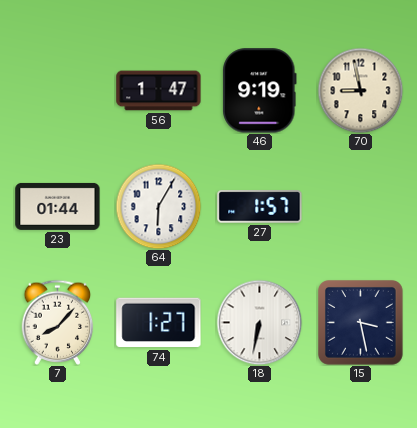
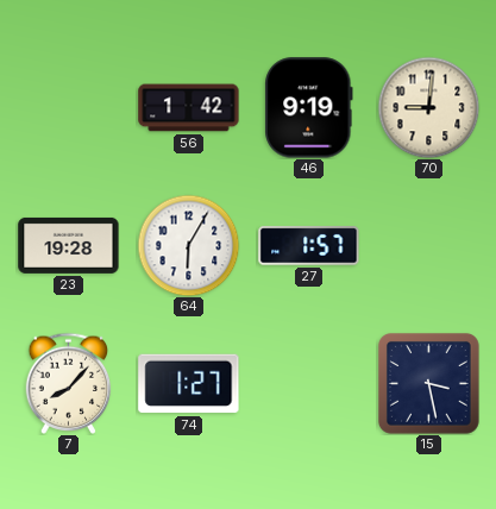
56: 1:47 -> 1:42 (189, 108)
70: 8:58 -> 9:01 (428, 107)
23: 01:44 -> 19:28 (69, 245)
18: 6:32 -> none (259, 322)
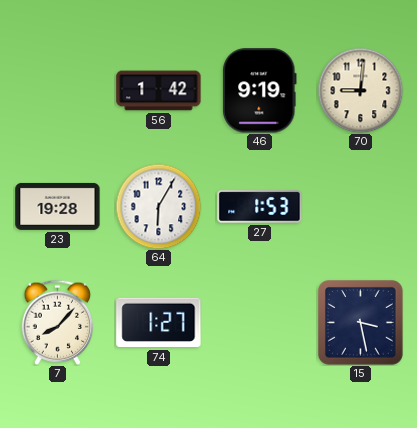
27: 1:57 -> 1:53 (260, 207)
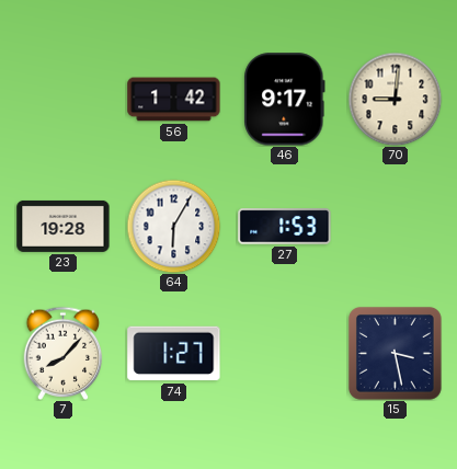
46: 9:19 -> 9:17 (285, 100)
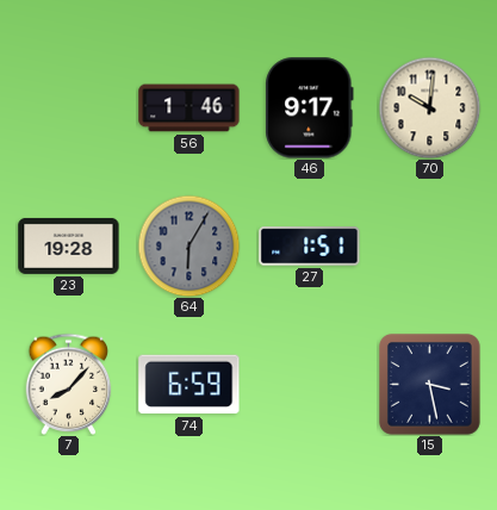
56: 1:42 -> 1:46 (190, 108)
70: 9:01 -> 10:01 (429, 107)
64 dial: white -> grey (188, 245)
27: 1:53 -> 1:51 (310, 247)
74: 1:27 -> 6:59 (190, 385)
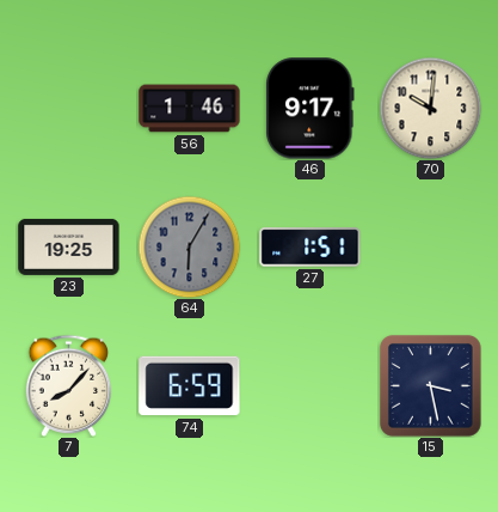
23: 19:28 -> 19:25 (69, 246)
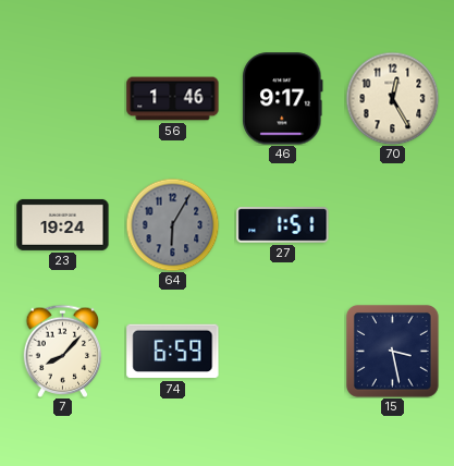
70: 10:01 -> 12:25 (392, 98)
23: 19:25 -> 19:24 (63, 224)
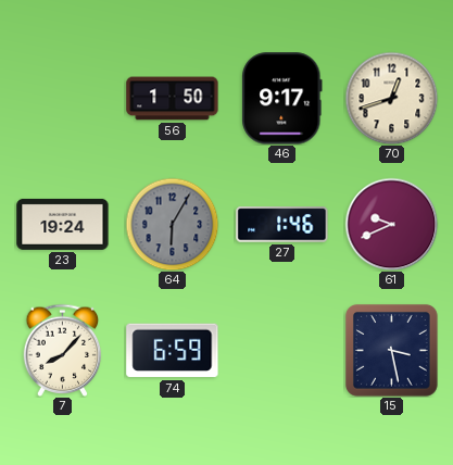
56: 1:46 -> 1:50 (173, 99)
70: 12:25 -> 12:42 (391, 98)
27: 1:51 -> 1:46 (282, 225)
61: none -> 9:41 (391, 224)
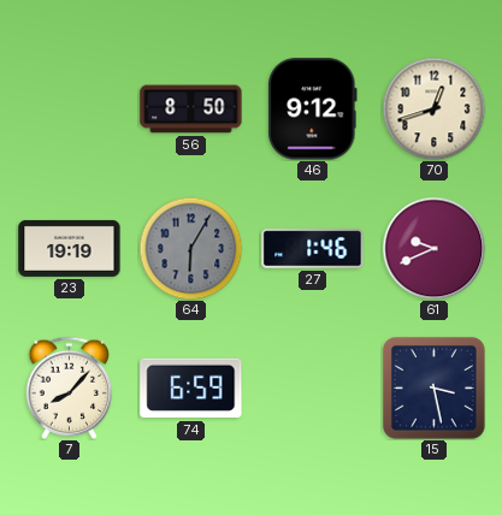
56: 1:50 -> 8:50 (191, 109)
46: 9:17 -> 9:12 (313, 109)
23: 19:24 -> 19:19 (70, 248)
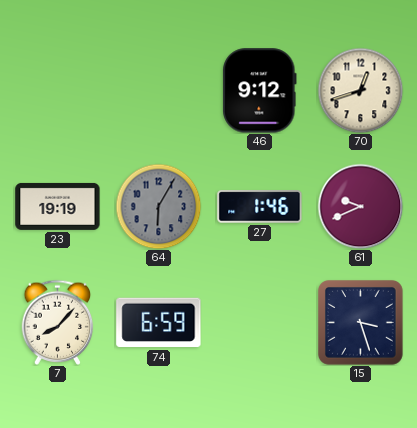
56: 8:50 -> none (191, 109)
15: 3:28 -> 3:27 (360, 322)
